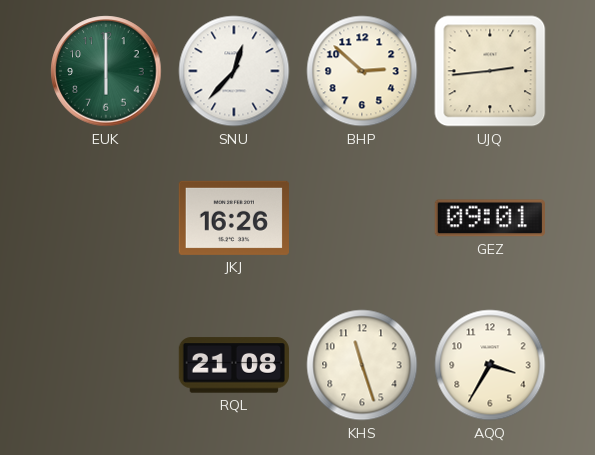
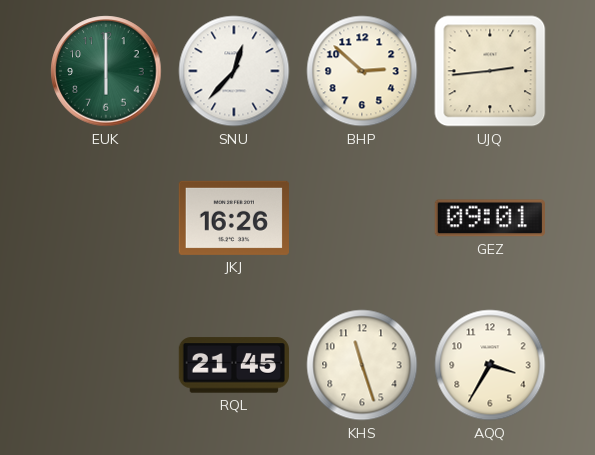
RQL: 21:08 -> 21:45 (233, 365)
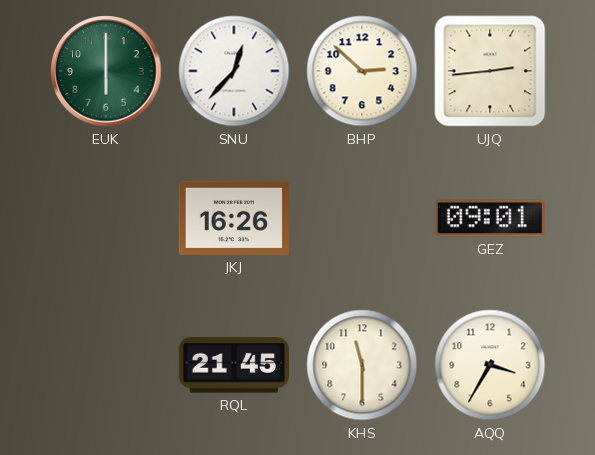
KHS: 11:27 -> 11:30 (362, 365)
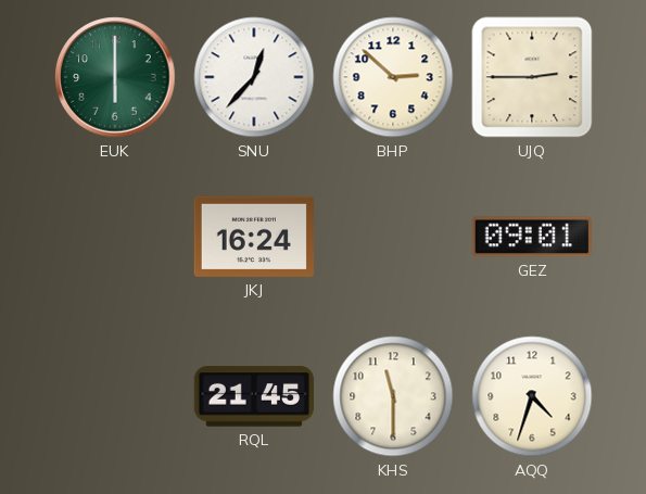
UJQ: 2:44 -> 2:45 (532, 77)
JKJ: 16:26 -> 16:24 (254, 237)
AQQ: 3:35 -> 4:33 (532, 396)
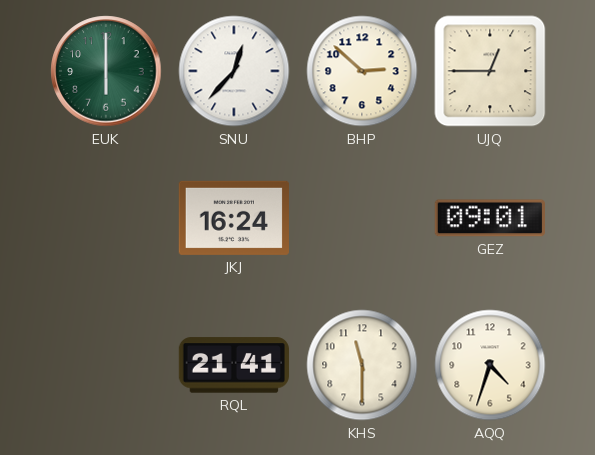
UJQ: 2:45 -> 12:45 (490, 71)
RQL: 21:45 -> 21:41 (233, 365)
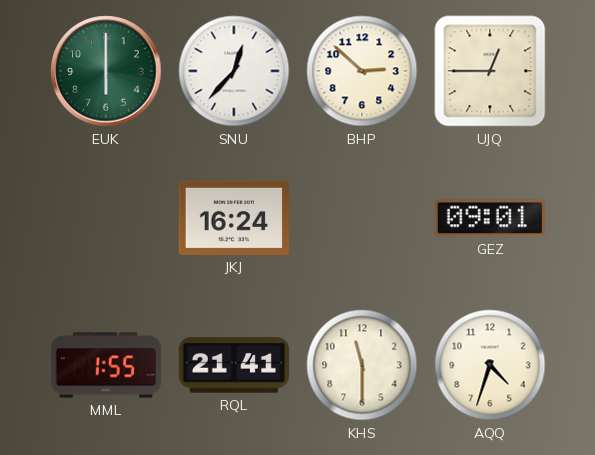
MML: none -> 1:55 (105, 365)
